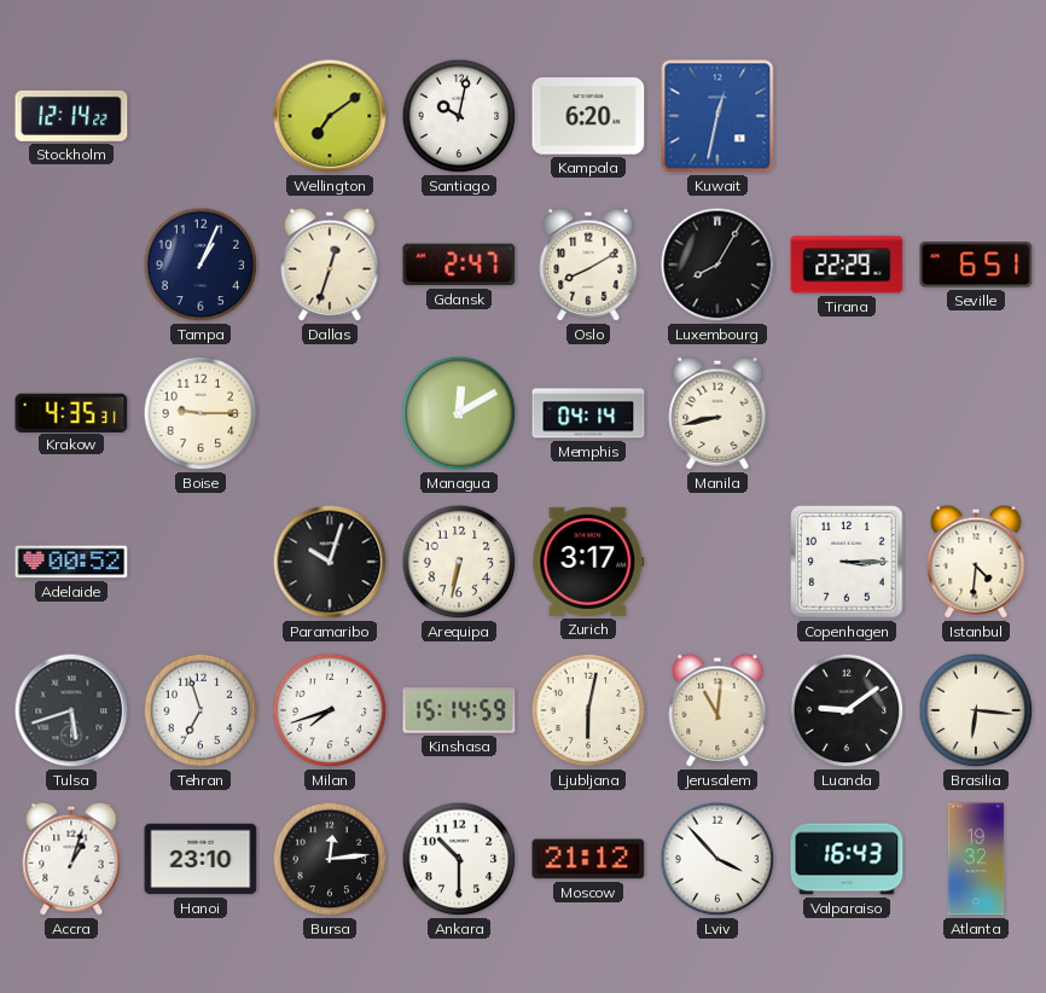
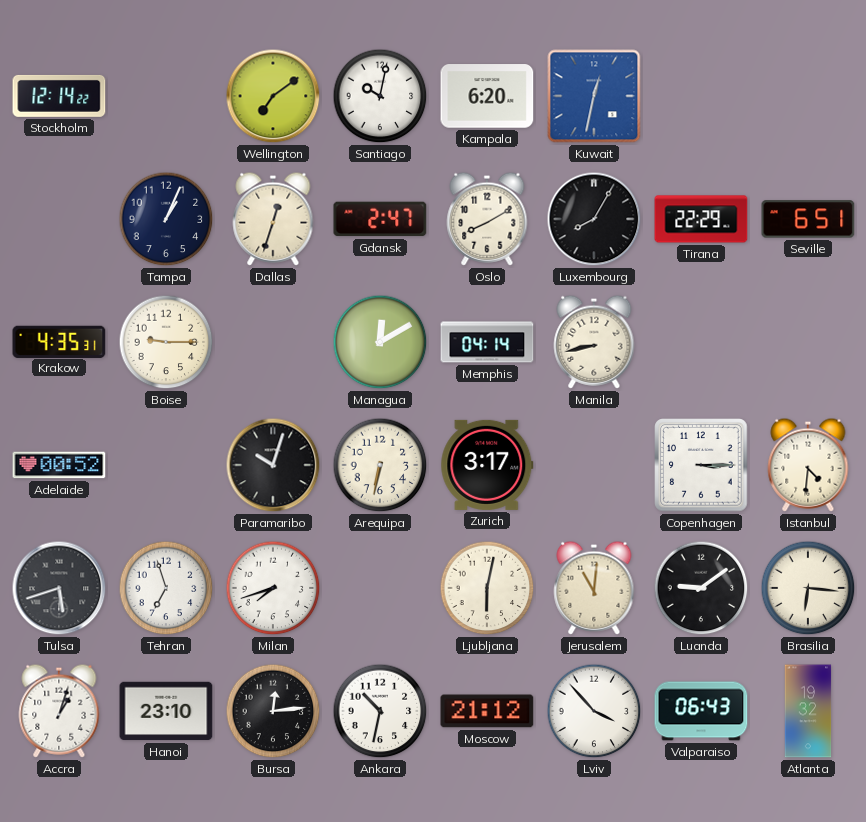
Kinshasa: 15:14 -> none (459, 710)
Ankara: 10:30 -> 10:32 (380, 711)
Valparaiso: 16:43 -> 06:43 (701, 711)
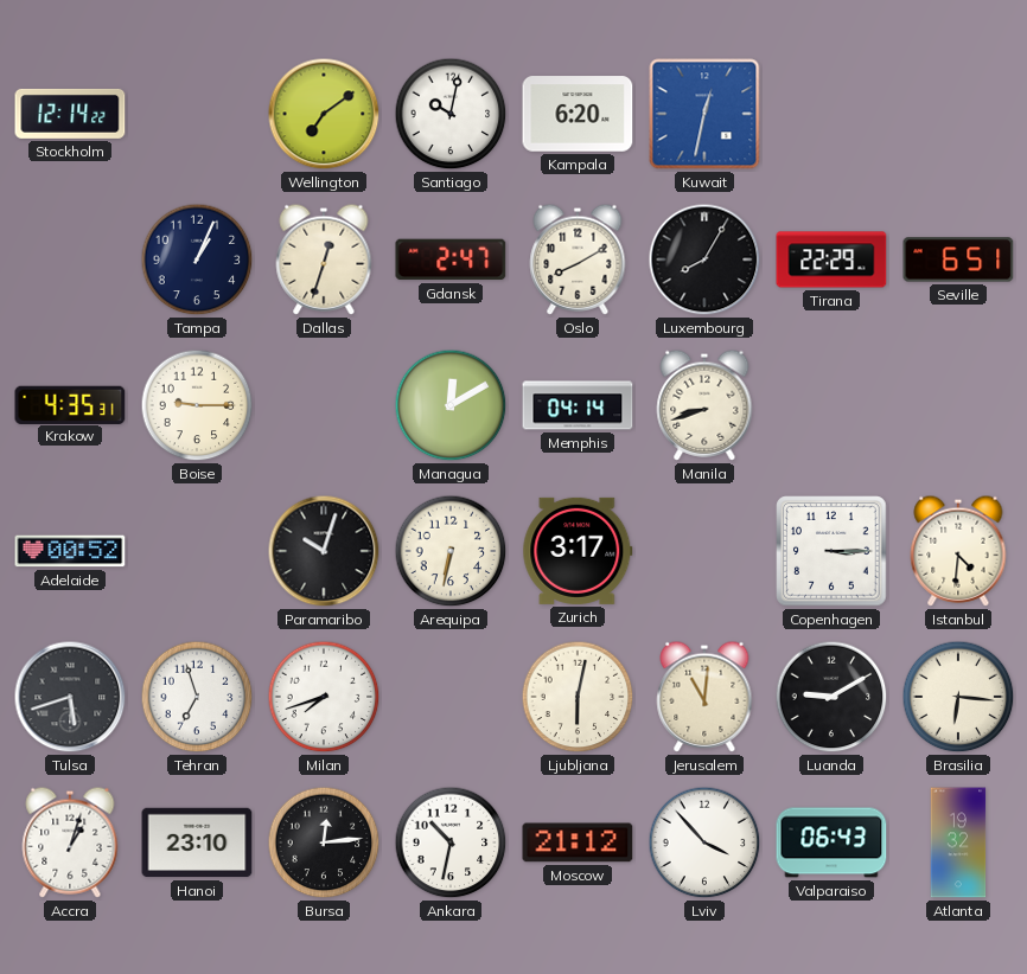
Manila: 8:43 -> 8:42 (704, 405)
Luanda: 9:09 -> 9:10 (831, 697)
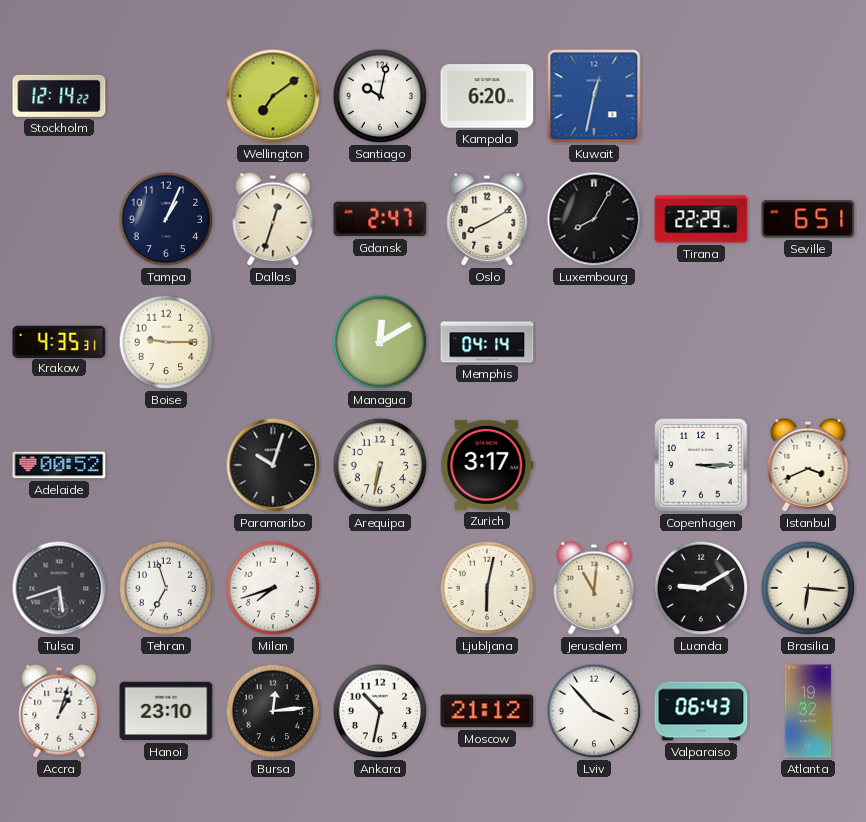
Manila: 8:42 -> none (704, 405)
Istanbul: 4:31 -> 3:41 (808, 465)
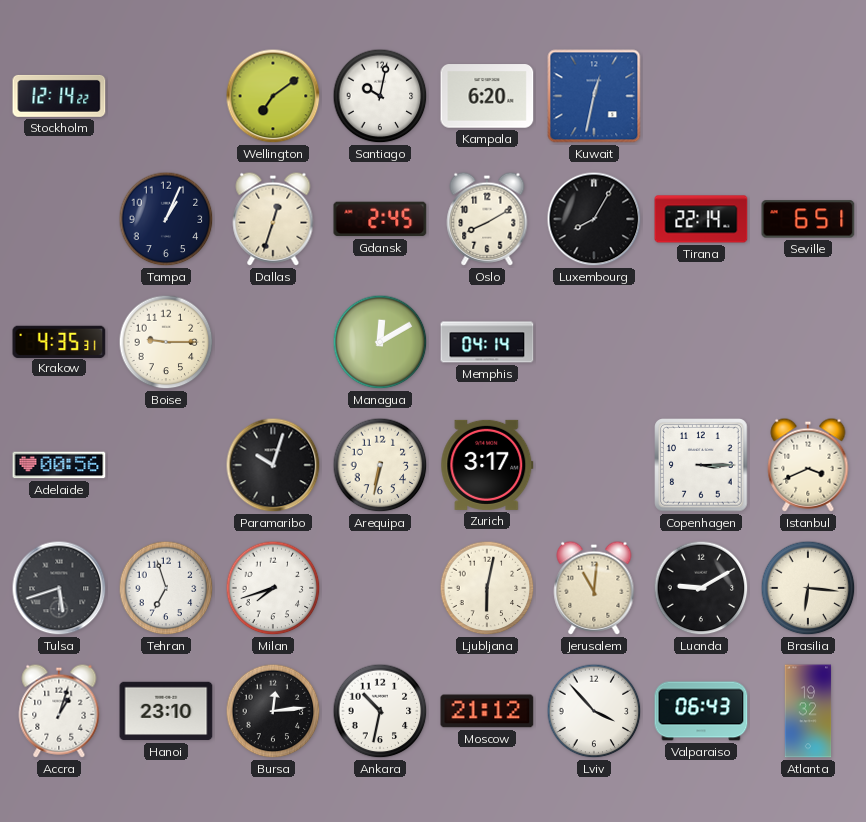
Gdansk: 2:47 -> 2:45 (380, 219)
Tirana: 22:29 -> 22:14 (701, 219)
Adelaide: 00:52 -> 00:56 (59, 465)
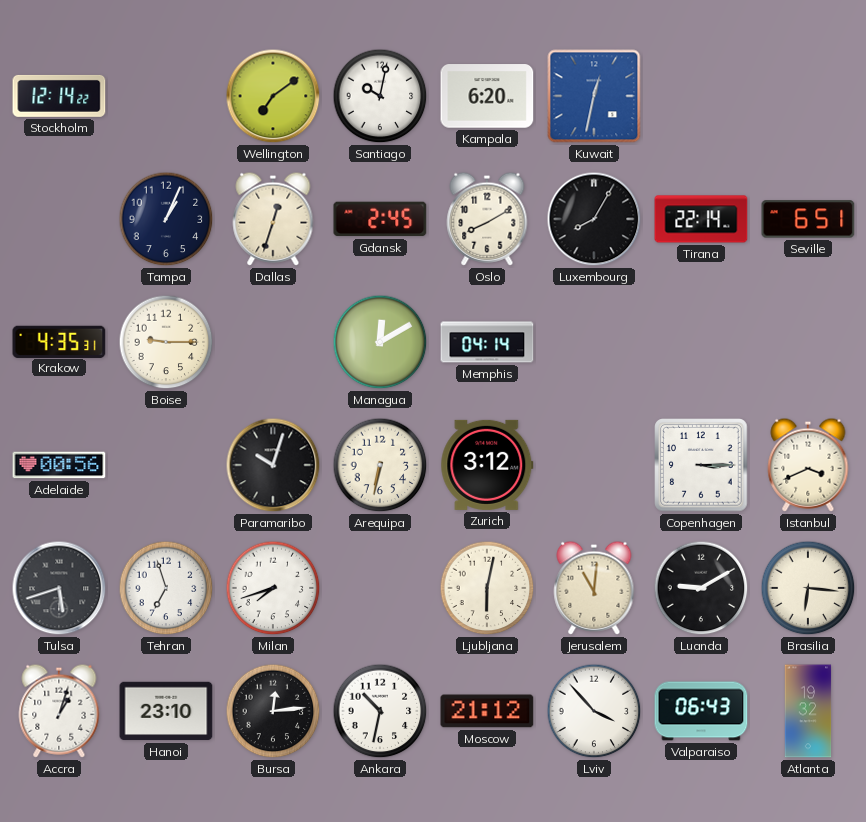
Zurich: 3:17 -> 3:12 (487, 465)
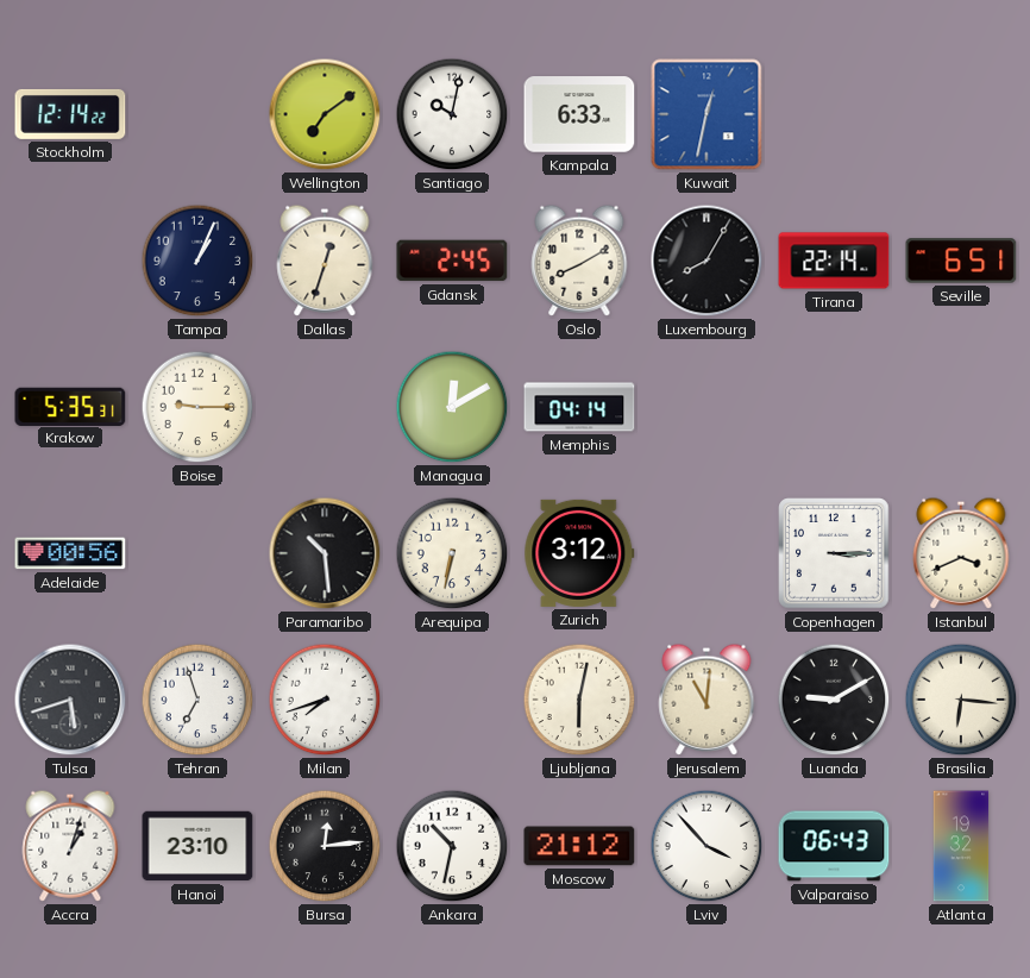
Kampala: 6:20 -> 6:33 (579, 114)
Krakow: 4:35 -> 5:35 (70, 406)
Paramaribo: 10:03 -> 10:29 (325, 553)
